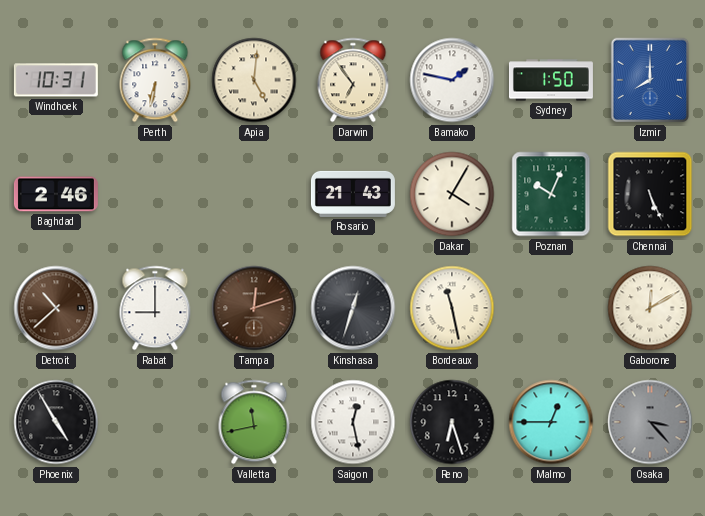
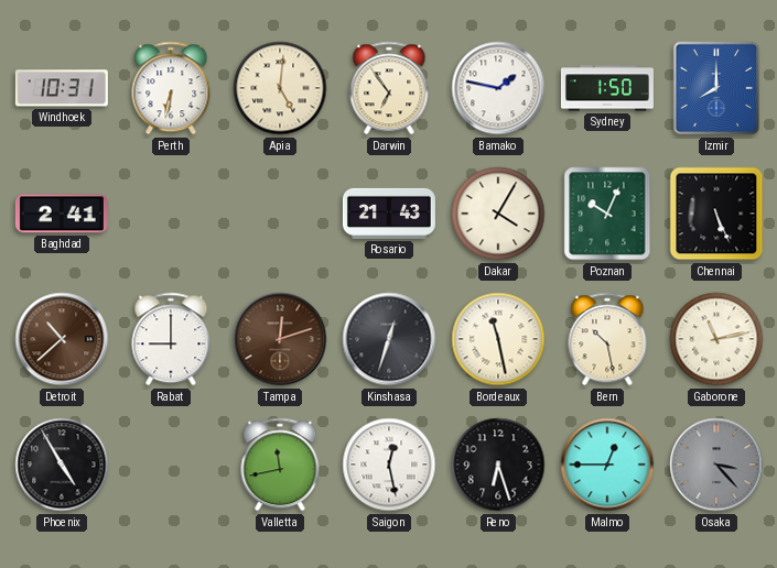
Baghdad: 2:46 -> 2:41 (62, 214)
Bern: none -> 10:28 (607, 339)
Gaborone: 12:10 -> 11:13 (716, 339)
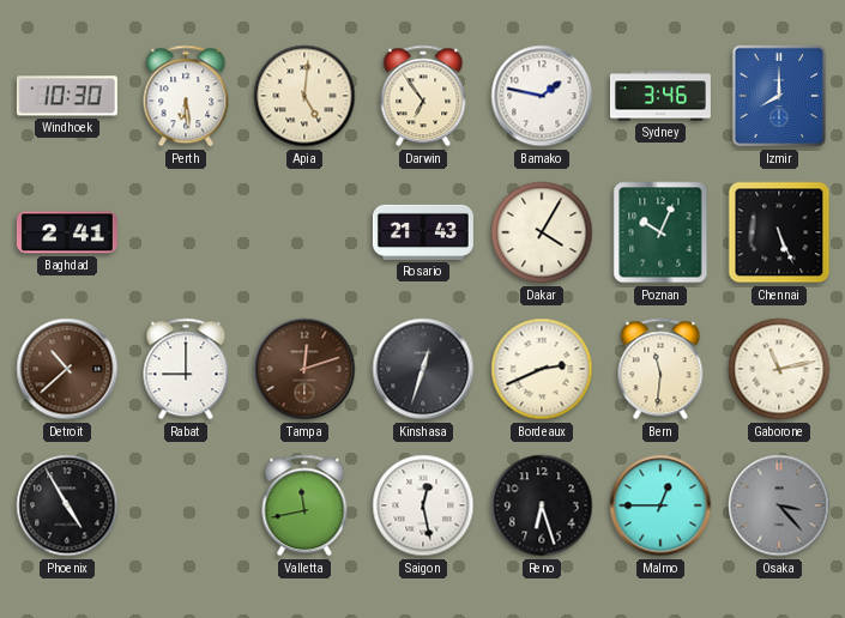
Windhoek: 10:31 -> 10:30 (67, 96)
Perth: 6:32 -> 6:29 (186, 96)
Sydney: 1:50 -> 3:46 (660, 96)
Bordeaux: 11:28 -> 2:41 (542, 369)
Bern: 10:28 -> 11:31 (660, 369)
